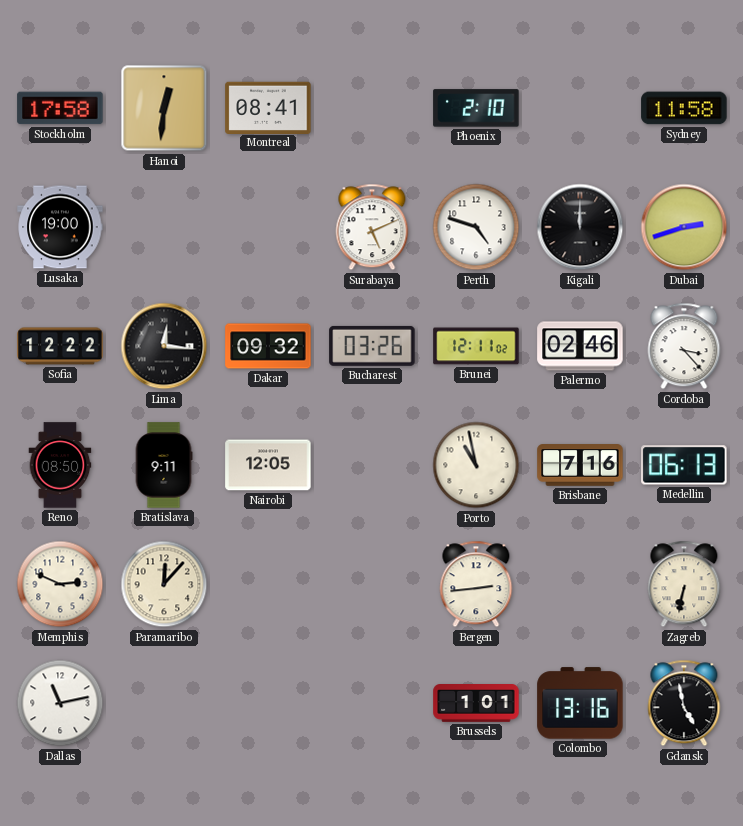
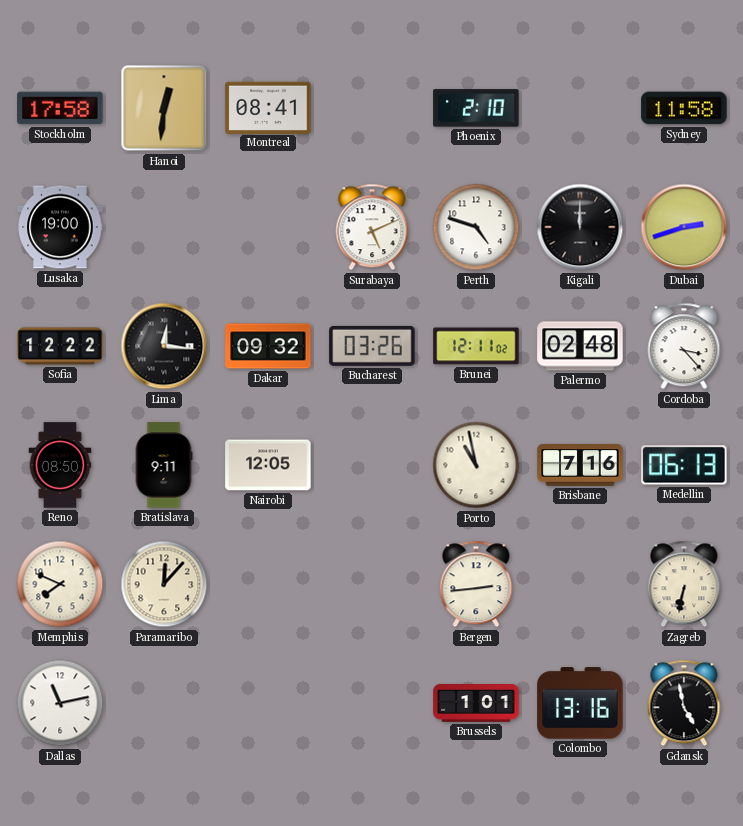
Palermo: 02:46 -> 02:48 (580, 346)
Memphis: 2:49 -> 7:49 (60, 584)
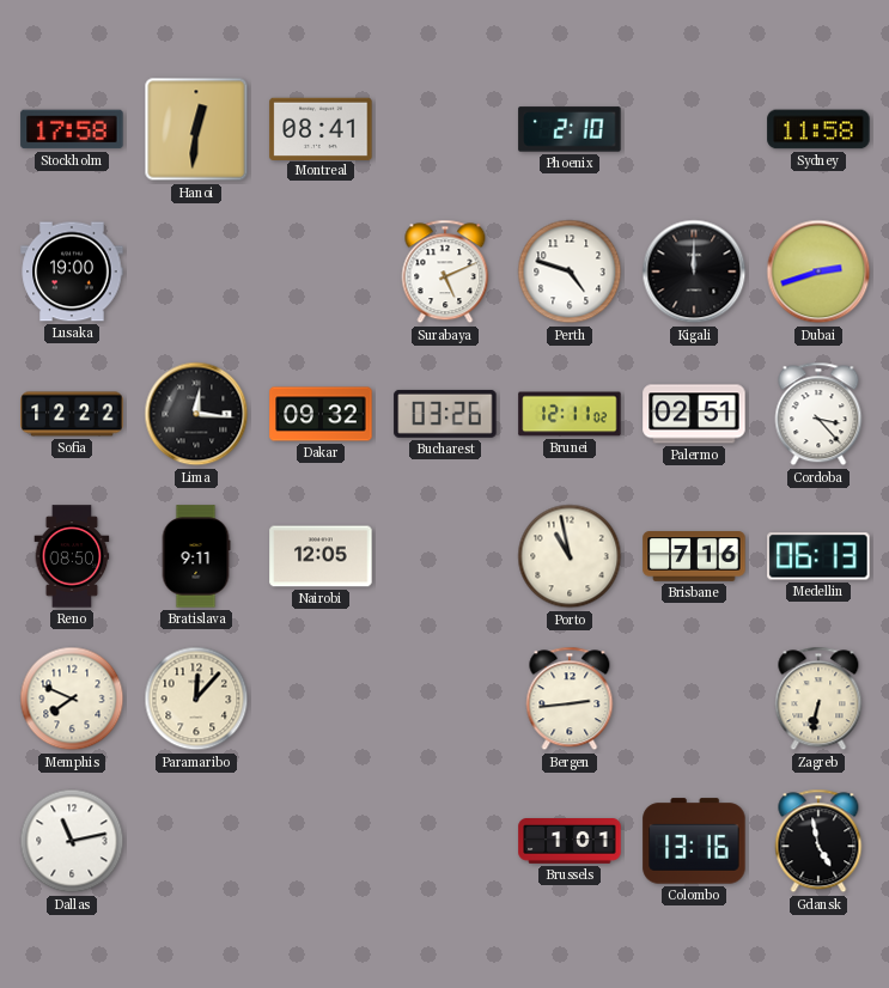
Palermo: 02:48 -> 02:51 (694, 414)
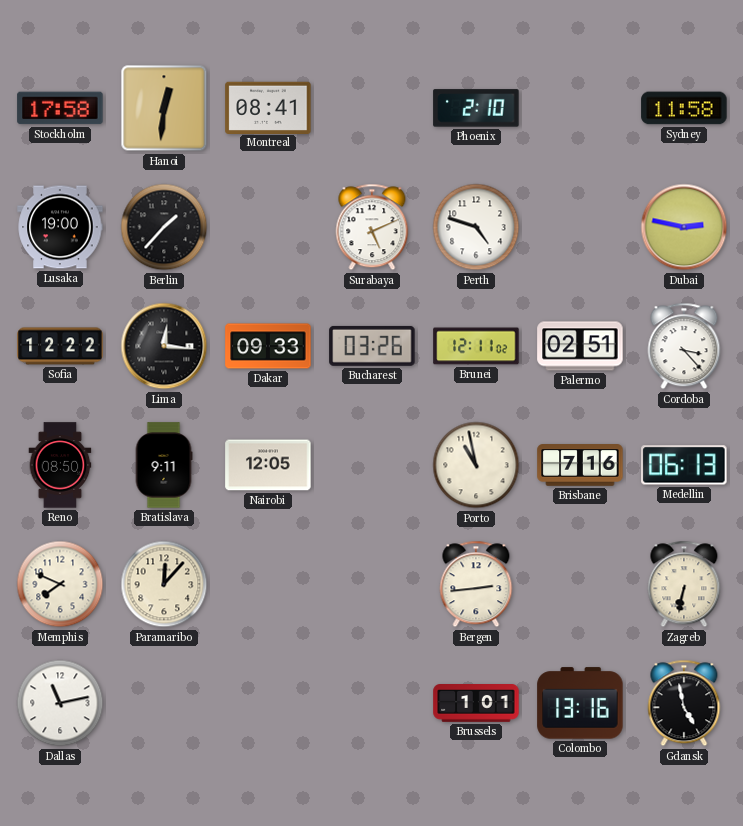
Berlin: none -> 1:37 (164, 227)
Kigali: 12:00 -> none (694, 272)
Dubai: 2:42 -> 2:47 (684, 227)
Dakar: 09:32 -> 09:33 (268, 346)
